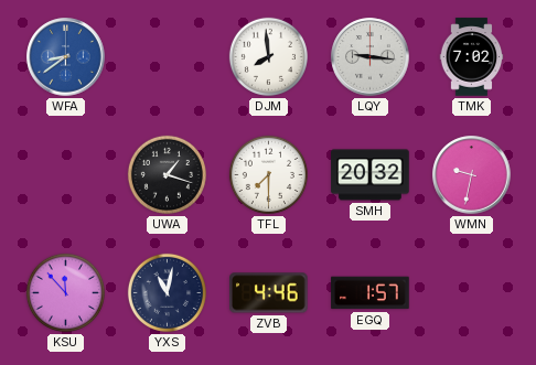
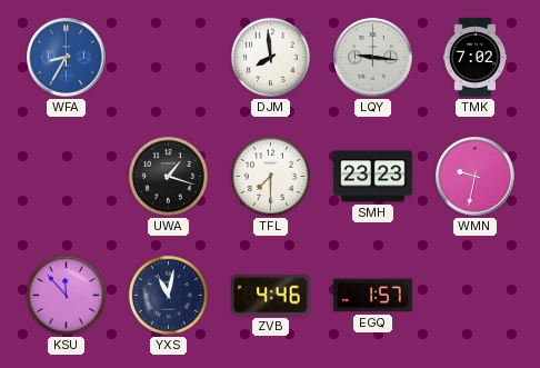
WFA: 8:39 -> 8:35 (67, 58)
SMH: 20:32 -> 23:23 (373, 177)
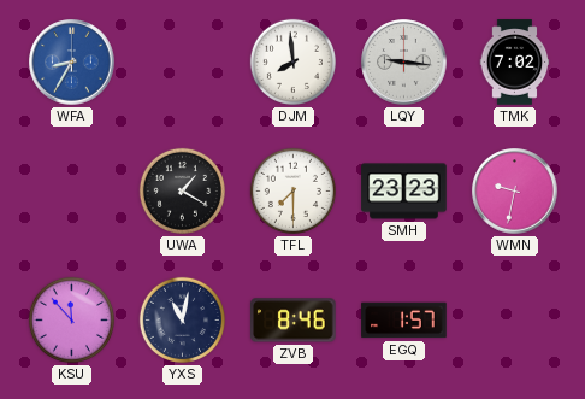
UWA: 1:18 -> 1:20 (182, 190)
ZVB: 4:46 -> 8:46 (294, 321)
